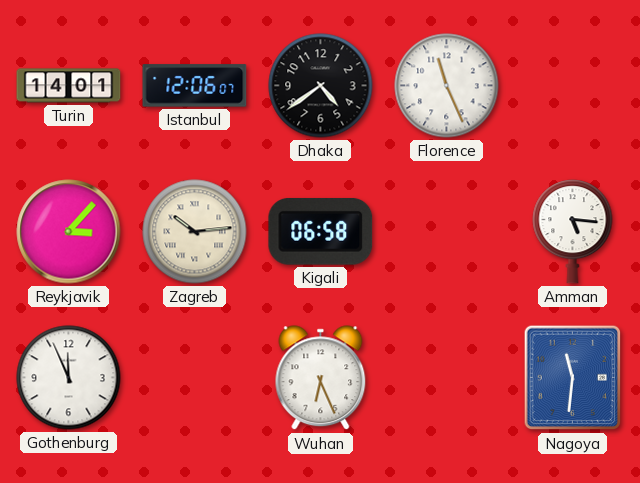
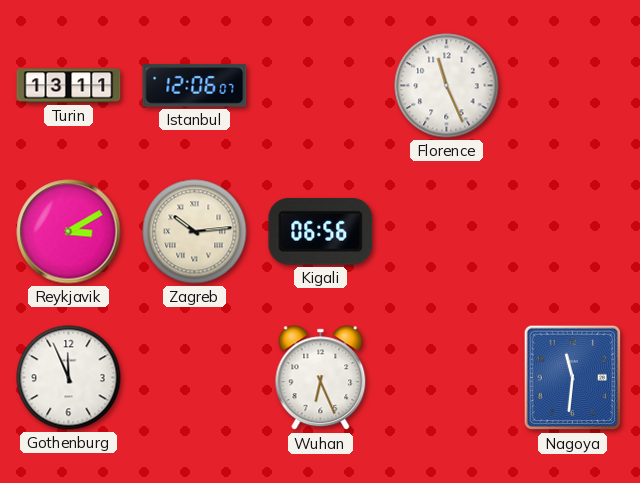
Turin: 14:01 -> 13:11 (69, 86)
Dhaka: 4:39 -> none (321, 86)
Reykjavik: 3:07 -> 3:10 (69, 232)
Kigali: 06:58 -> 06:56 (321, 231)
Amman: 5:16 -> none (573, 232)
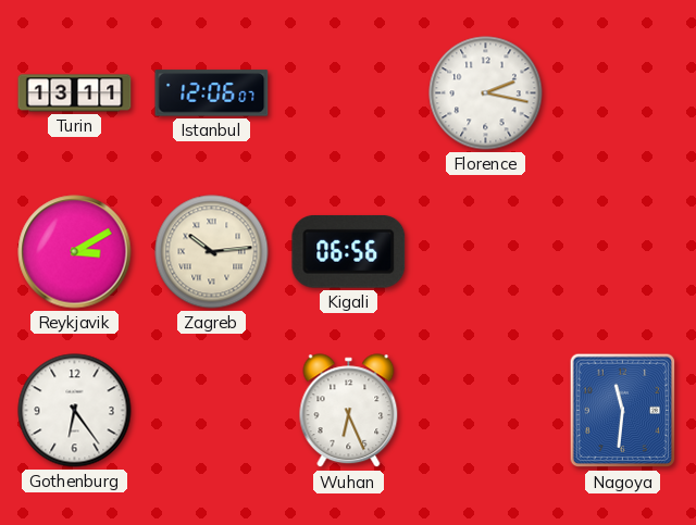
Florence: 11:26 -> 2:17 (486, 93)
Gothenburg: 11:56 -> 6:24 (75, 411)
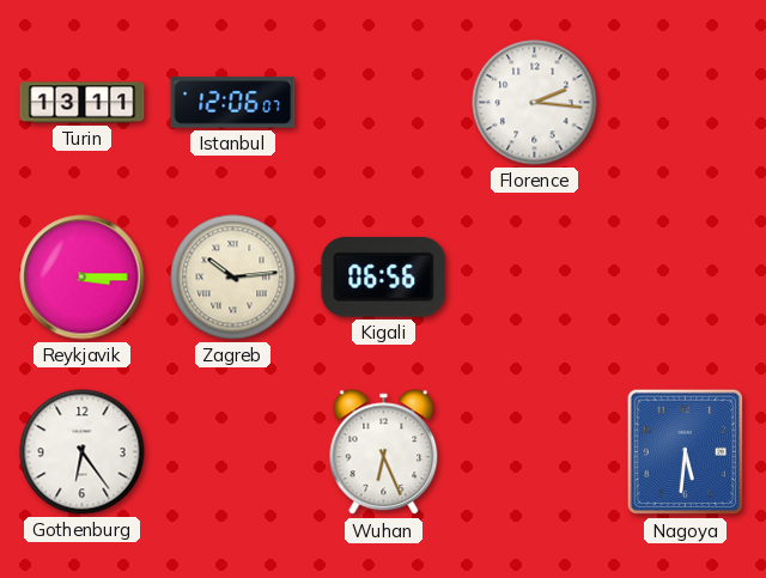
Florence: 2:17 -> 2:16 (535, 103)
Reykjavik: 3:10 -> 3:15 (83, 278)
Nagoya: 11:31 -> 5:31 (686, 452)
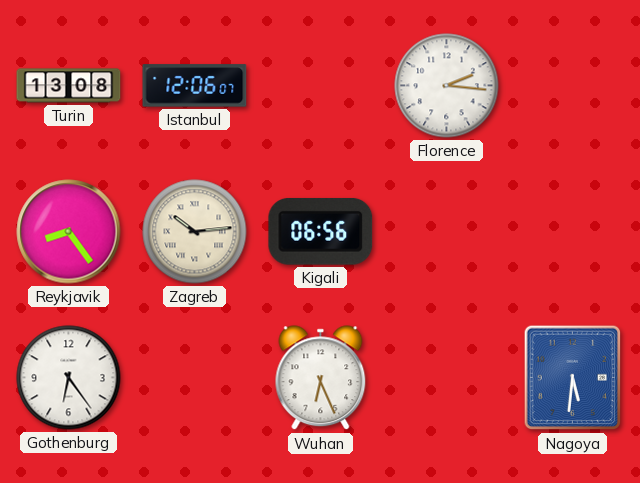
Turin: 13:11 -> 13:08 (69, 86)
Reykjavik: 3:15 -> 8:24 (69, 232)
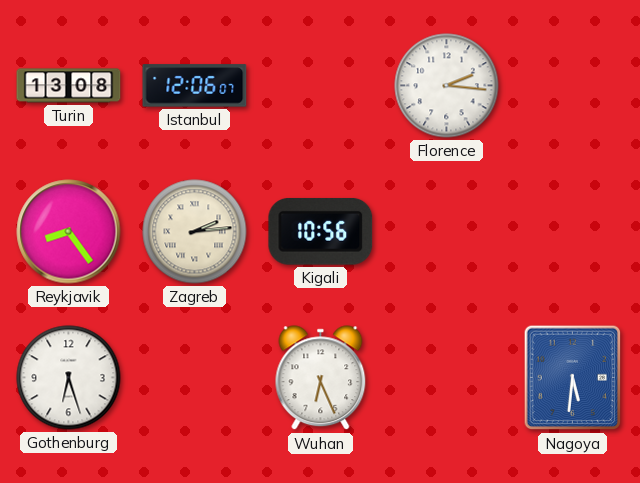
Zagreb: 10:14 -> 2:14 (195, 232)
Kigali: 06:56 -> 10:56 (321, 231)
Gothenburg: 6:24 -> 6:27 (69, 378)
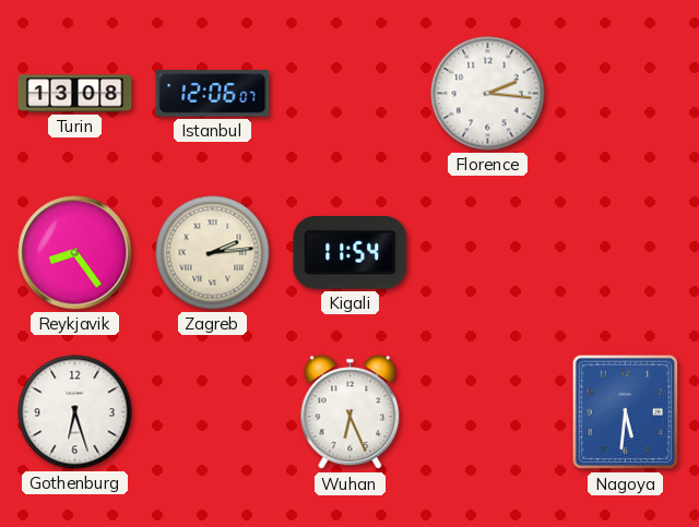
Kigali: 10:56 -> 11:54 (351, 252)
